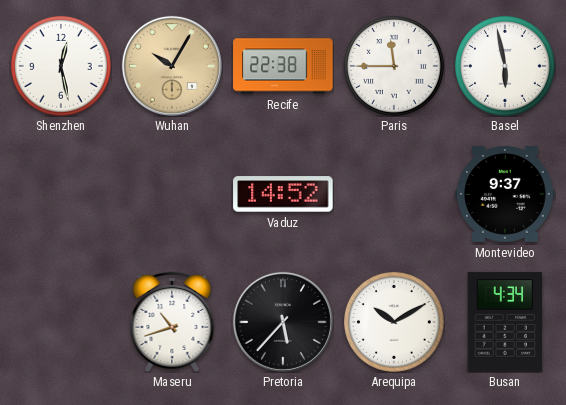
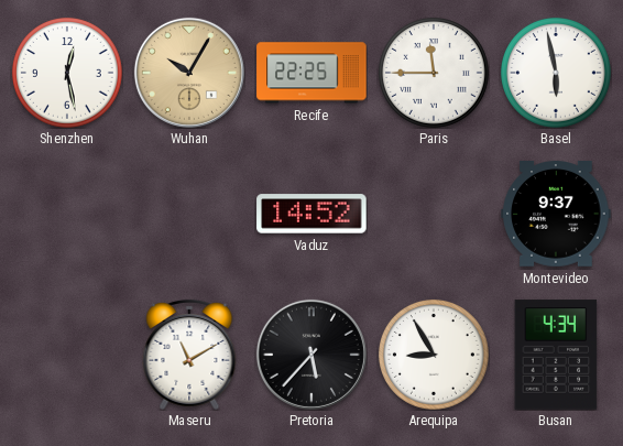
Recife: 22:38 -> 22:25 (311, 73)
Maseru: 10:42 -> 11:10 (189, 355)
Arequipa: 10:10 -> 8:55 (434, 355)
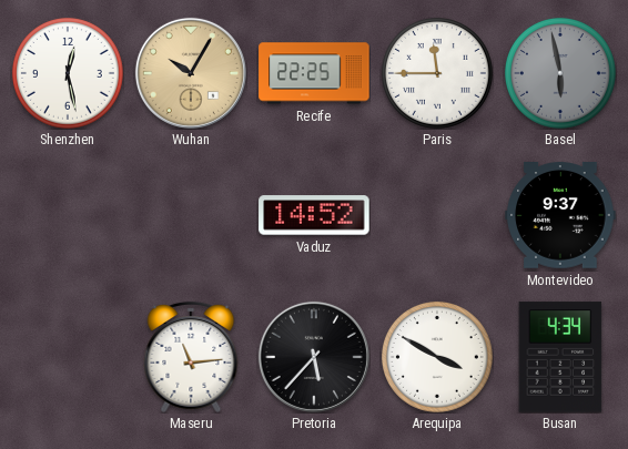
Basel dial: white -> grey (560, 73)
Maseru: 11:10 -> 11:14 (191, 357)
Arequipa: 8:55 -> 3:50 (437, 357)
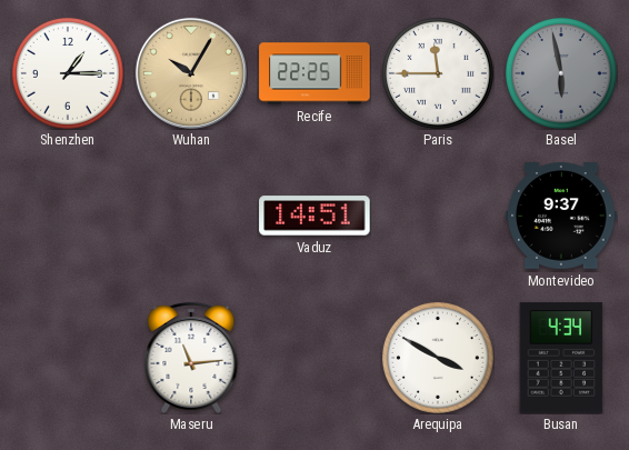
Shenzhen: 12:28 -> 1:15 (68, 73)
Vaduz: 14:52 -> 14:51 (314, 216)
Pretoria: 5:37 -> none (314, 357)
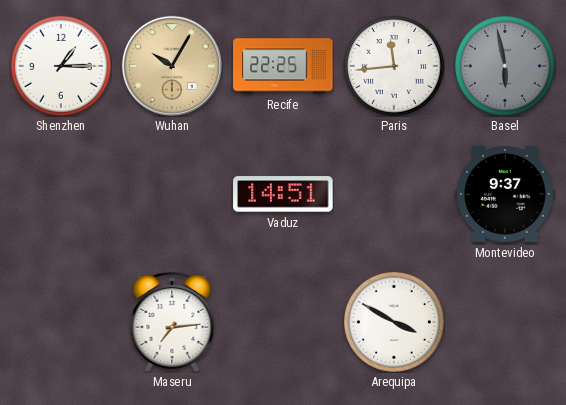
Paris: 11:45 -> 11:44 (394, 66)
Maseru: 11:14 -> 7:14 (172, 322)
Busan: 4:34 -> none (561, 358)
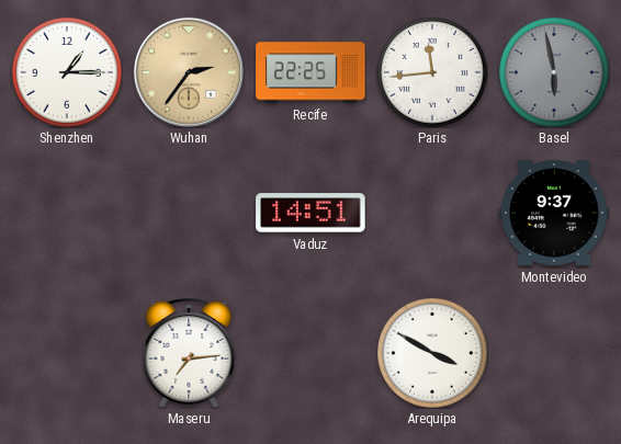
Wuhan: 10:05 -> 2:36 (189, 72)
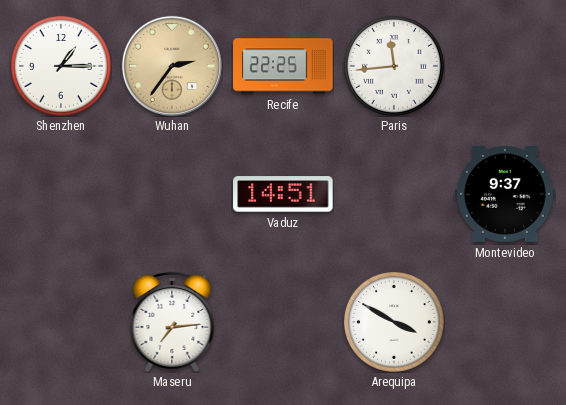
Basel: 5:58 -> none (554, 72)
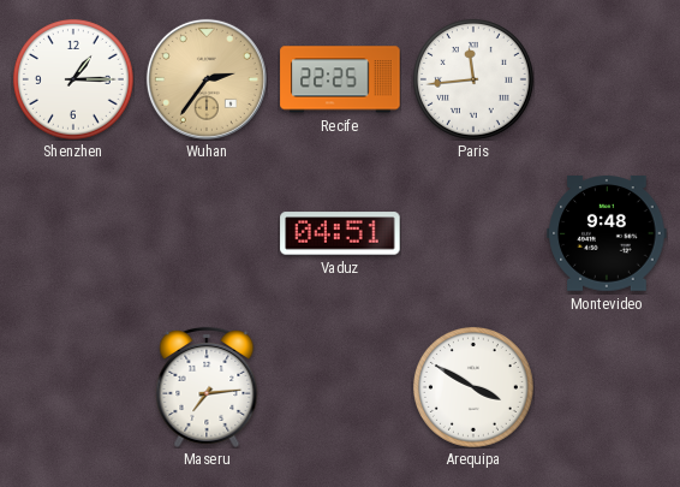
Vaduz: 14:51 -> 04:51 (340, 233)
Montevideo: 9:37 -> 9:48 (607, 234)
